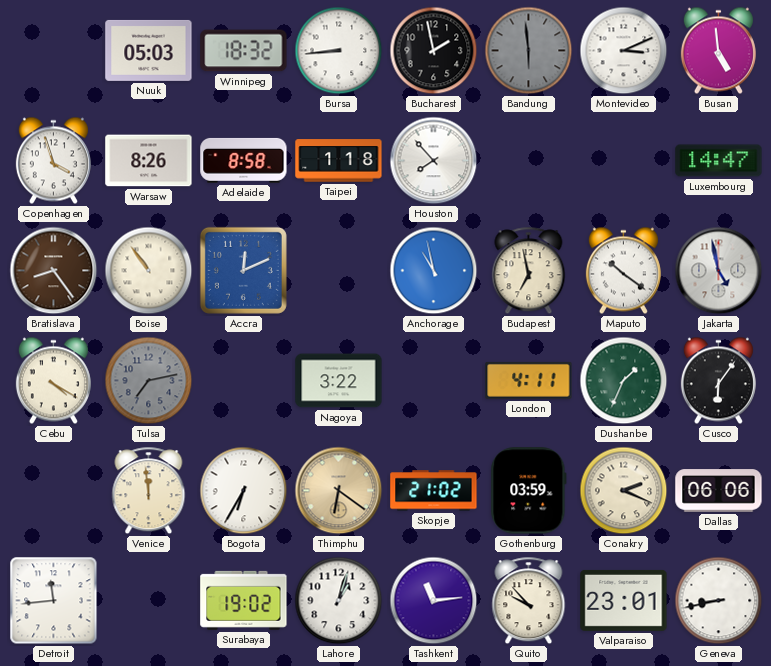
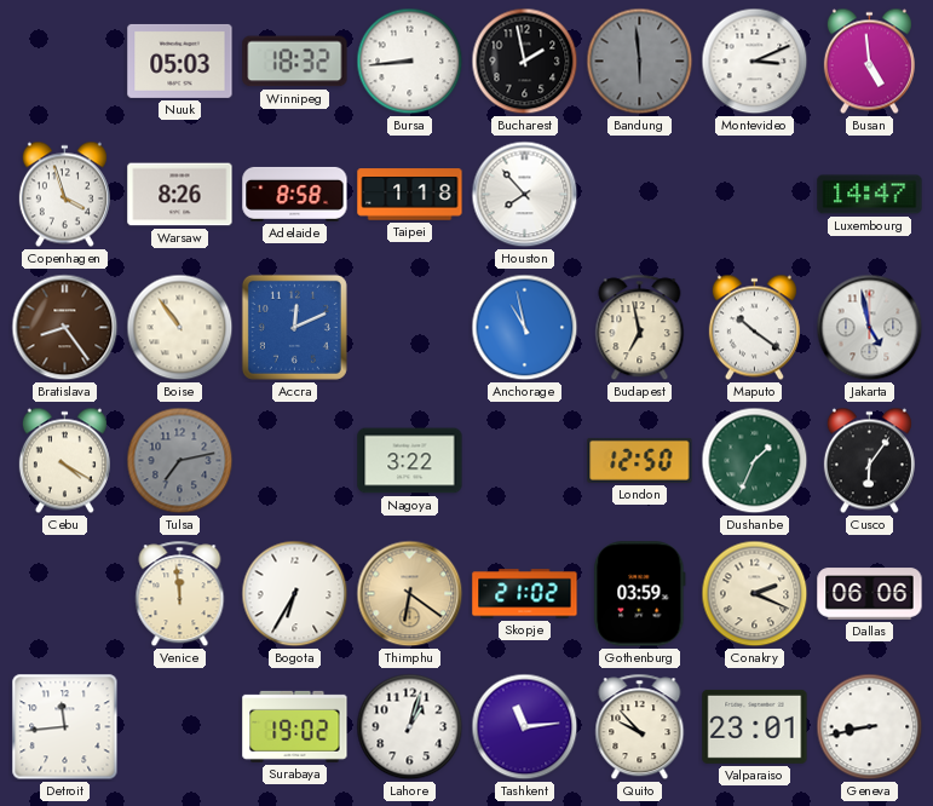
London: 4:11 -> 12:50 (640, 460)
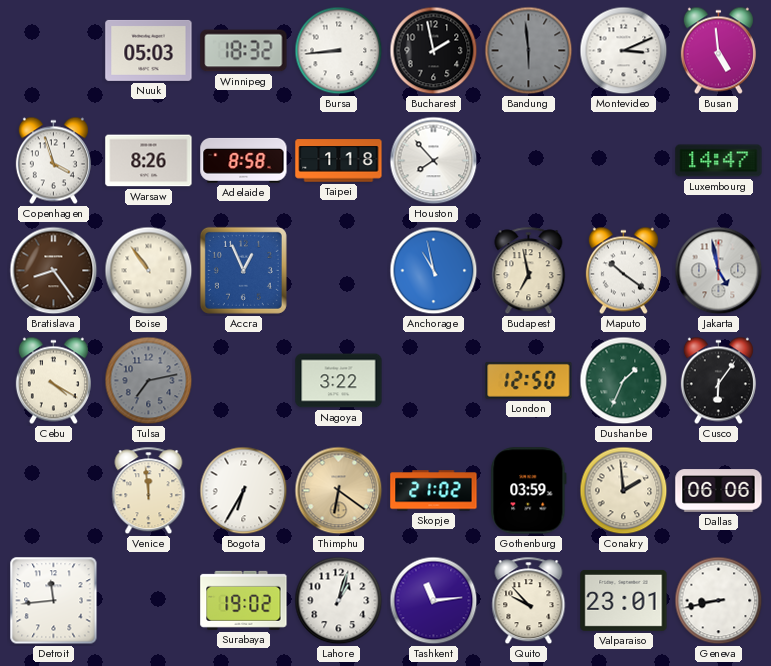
Accra: 12:11 -> 12:56 (243, 270)
Conakry: 2:19 -> 1:59 (624, 491)
